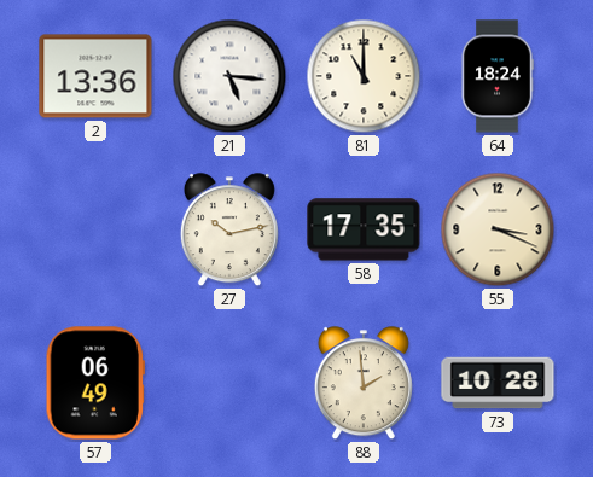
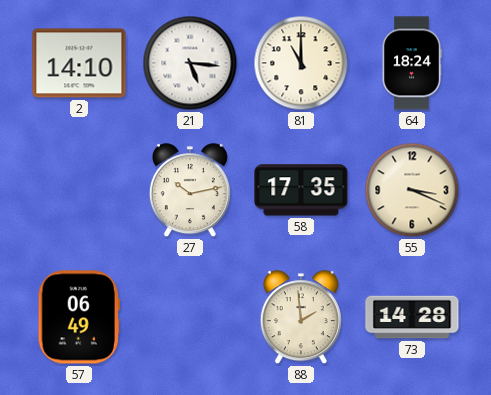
2: 13:36 -> 14:10 (79, 63)
73: 10:28 -> 14:28 (412, 317)
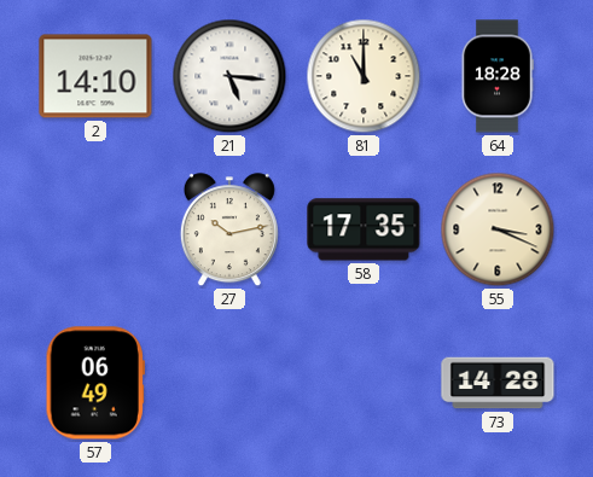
64: 18:24 -> 18:28 (498, 76)
88: 1:59 -> none (301, 318)
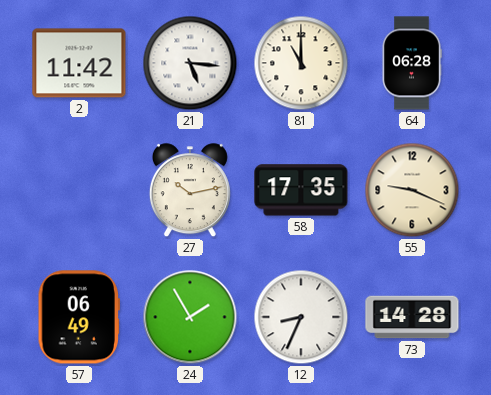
2: 14:10 -> 11:42 (79, 63)
64: 18:28 -> 06:28 (412, 63)
55: 3:19 -> 9:19 (412, 190)
24: none -> 1:55 (190, 317)
12: none -> 8:34 (301, 317)
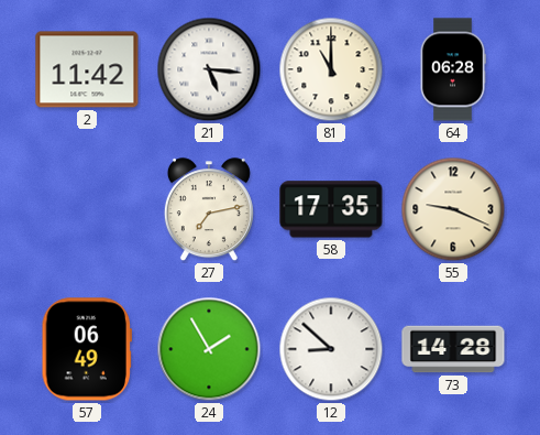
27: 10:13 -> 7:13 (209, 210)
12: 8:34 -> 8:52 (331, 349)
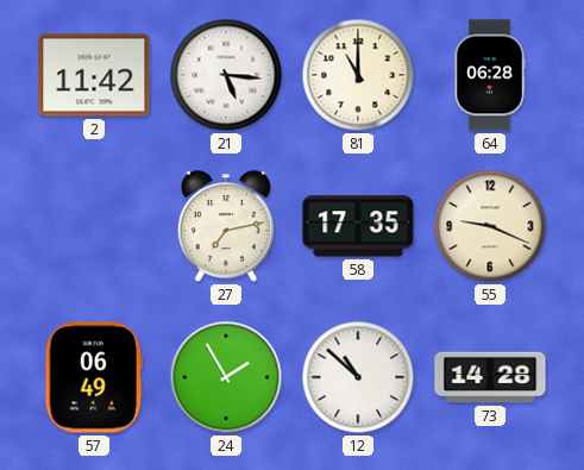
12: 8:52 -> 10:52 (358, 377)
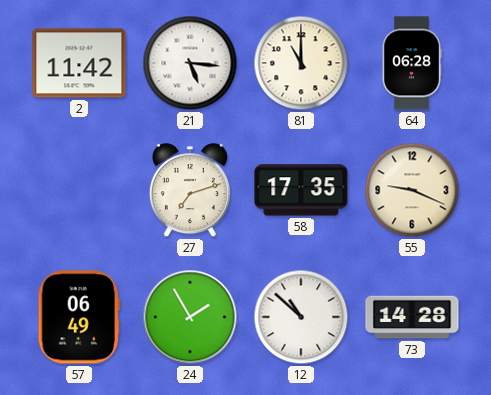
27: 7:13 -> 7:12 (190, 191)
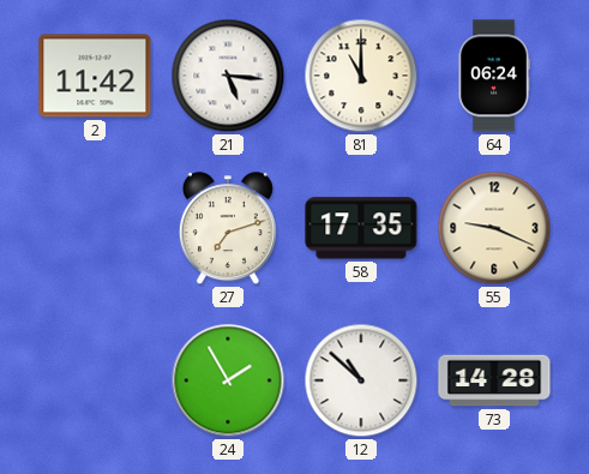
64: 06:28 -> 06:24 (494, 76)
57: 06:49 -> none (79, 317)
